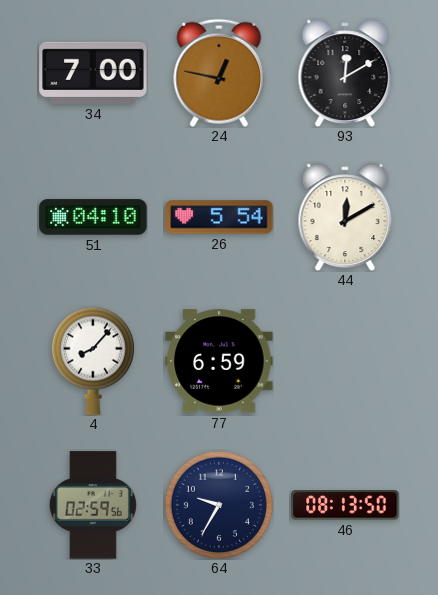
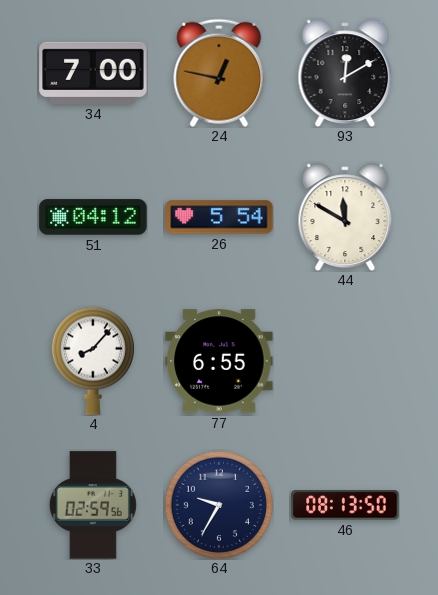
51: 04:10 -> 04:12 (93, 217)
44: 12:10 -> 11:50 (345, 216)
77: 6:59 -> 6:55 (219, 361)
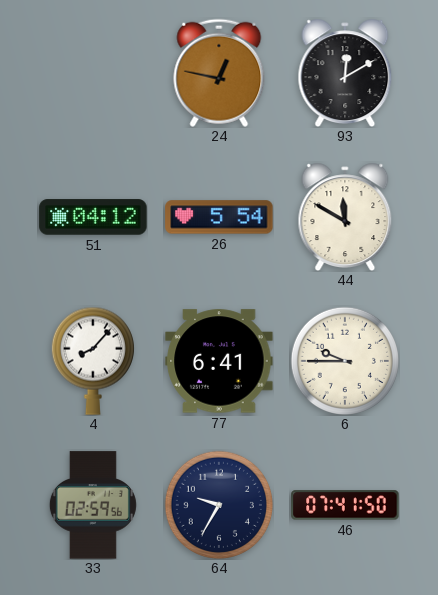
34: 7:00 -> none (93, 73)
77: 6:55 -> 6:41 (219, 361)
6: none -> 9:45 (345, 361)
46: 08:13 -> 07:41 (345, 505)
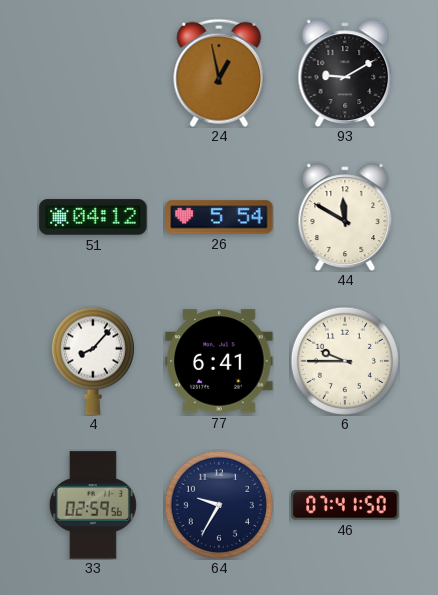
24: 12:47 -> 12:58 (219, 73)
93: 12:10 -> 9:10 (345, 72)
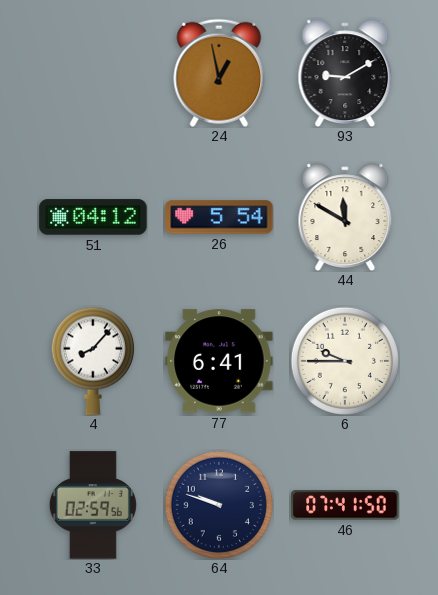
64: 9:35 -> 9:48 (219, 505)
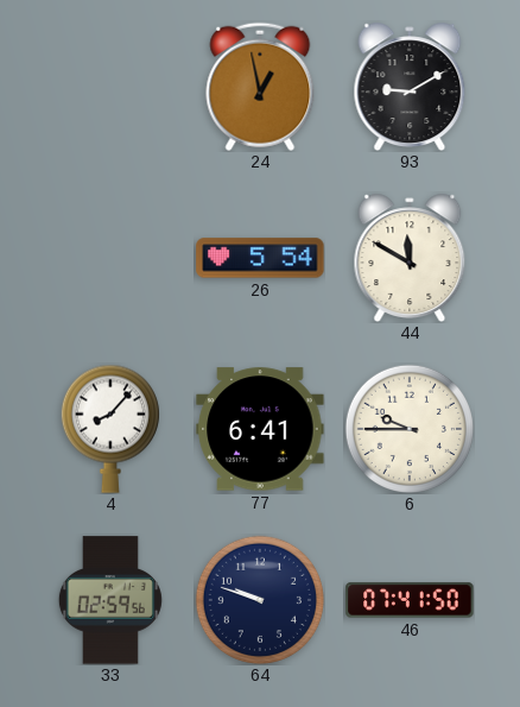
51: 04:12 -> none (93, 217)
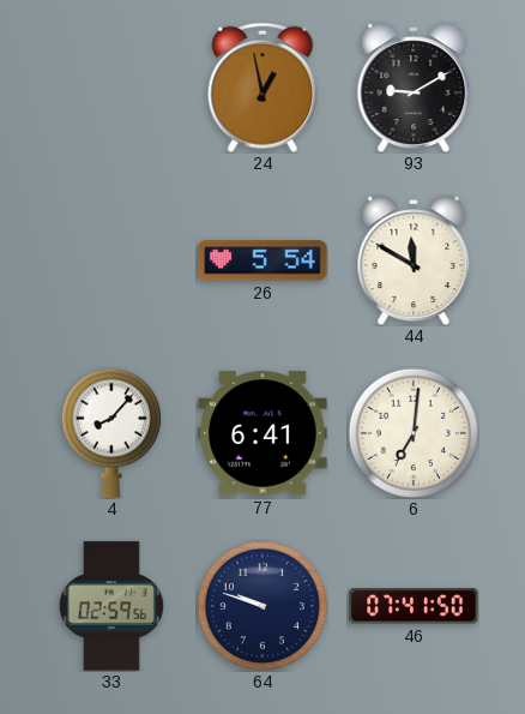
6: 9:45 -> 7:01 (414, 433)
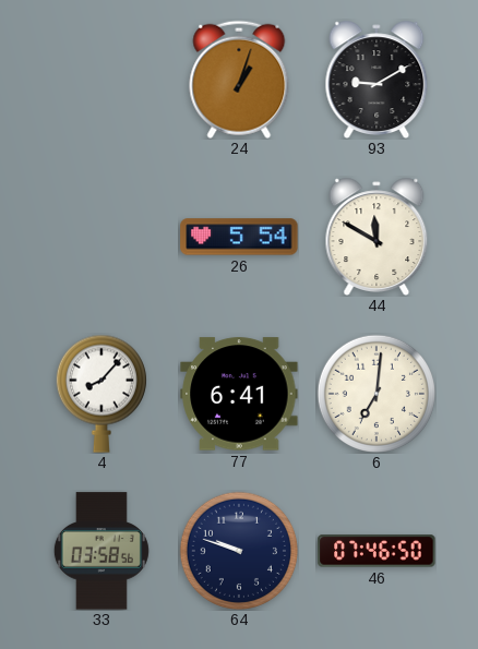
24: 12:58 -> 1:03 (239, 80)
33: 02:59 -> 03:58 (101, 551)
46: 07:41 -> 07:46 (377, 551)
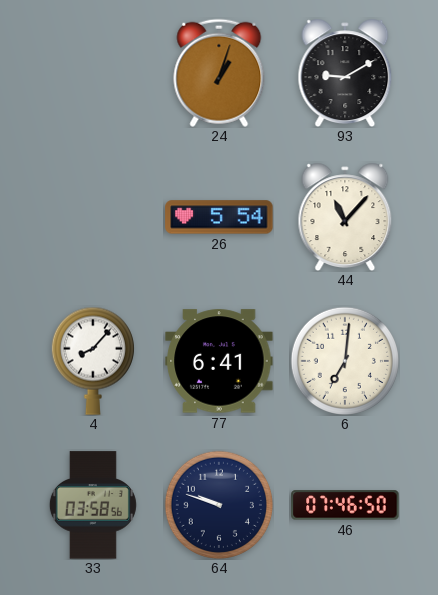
44: 11:50 -> 11:07 (345, 216)
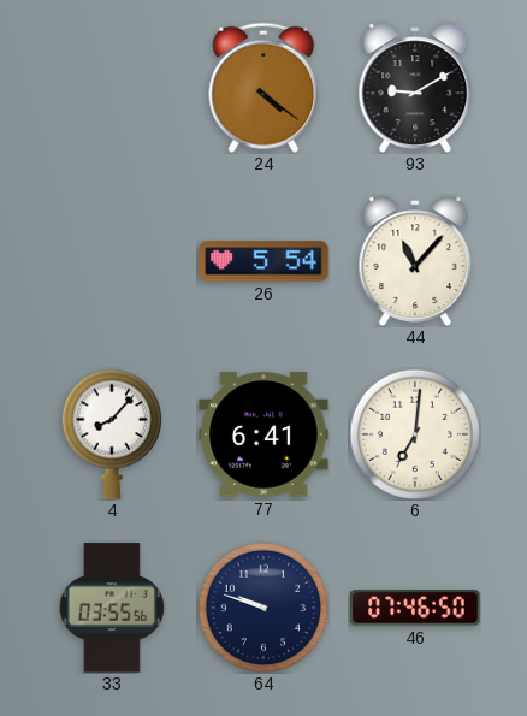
24: 1:03 -> 4:21 (263, 88)
33: 03:58 -> 03:55 (112, 608)
